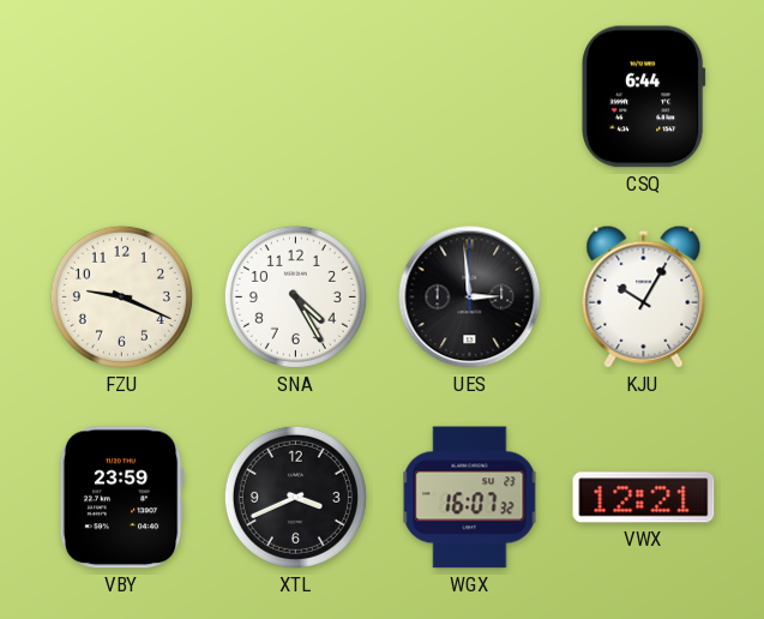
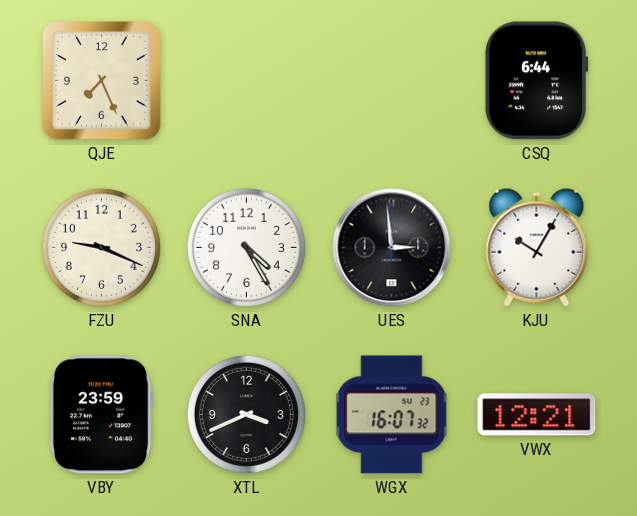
QJE: none -> 7:26 (102, 81)
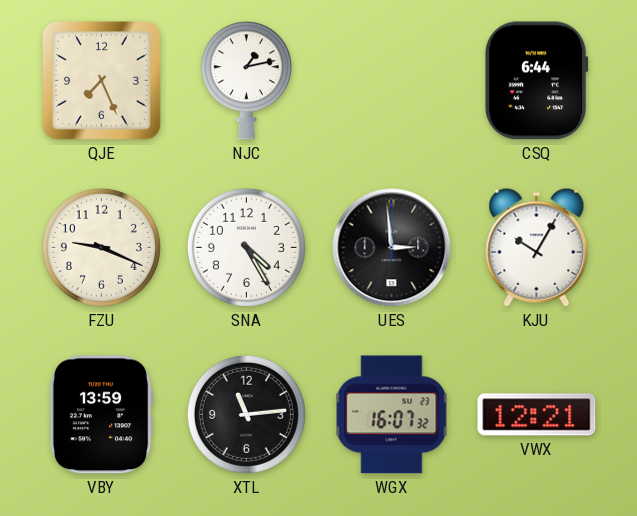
NJC: none -> 1:13 (246, 81)
VBY: 23:59 -> 13:59 (101, 415)
XTL: 3:41 -> 11:14 (246, 414)
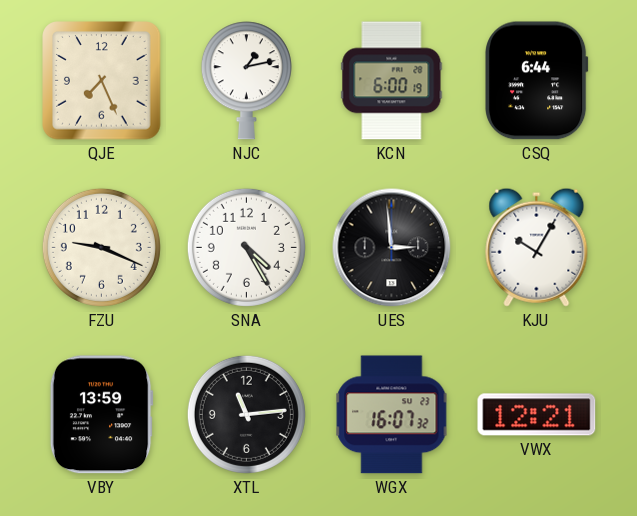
KCN: none -> 6:00 (392, 81)
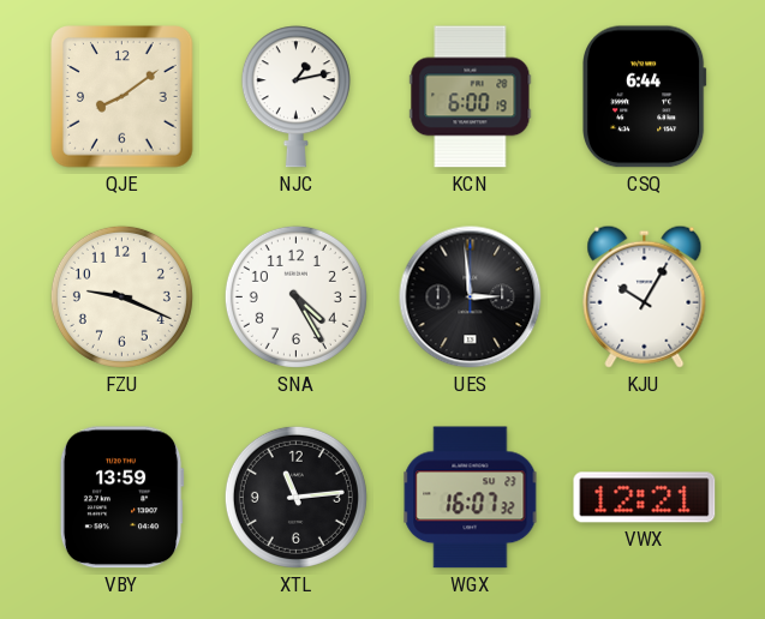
QJE: 7:26 -> 8:09 (122, 97)
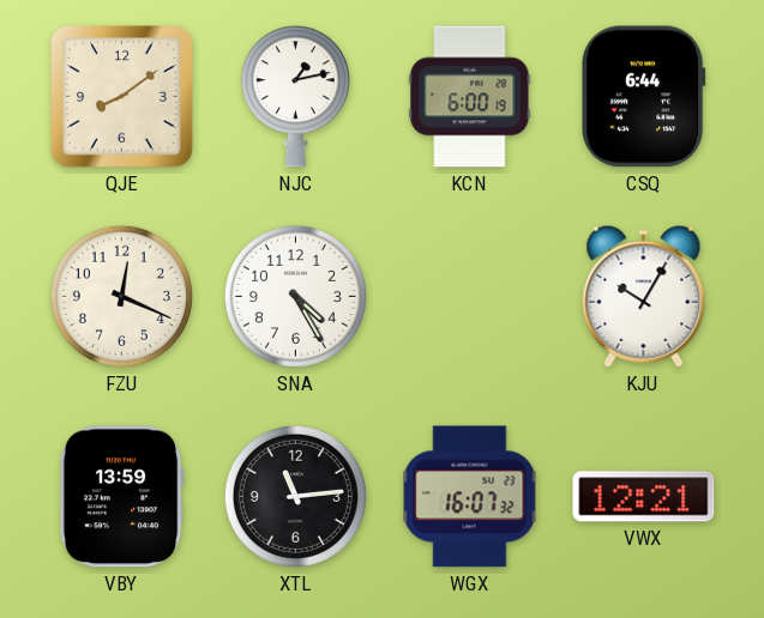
FZU: 9:19 -> 12:19 (121, 296)
UES: 2:59 -> none (471, 298)
